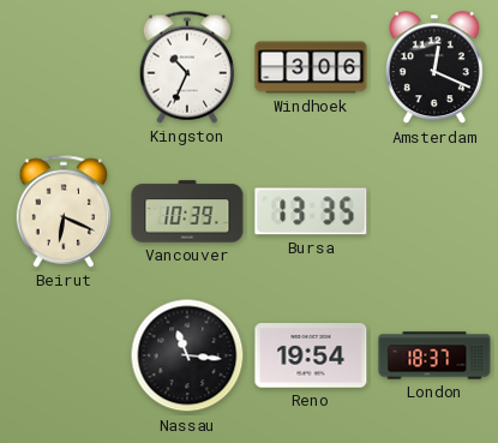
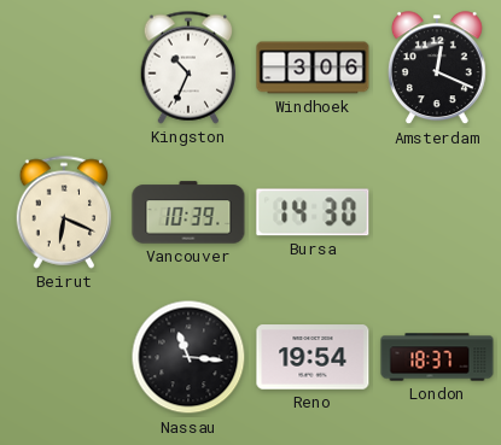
Bursa: 13:35 -> 14:30 (313, 212)
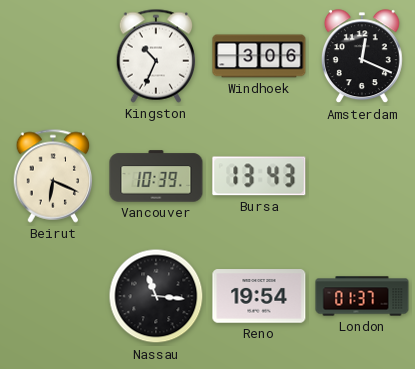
Bursa: 14:30 -> 13:43 (259, 176)
London: 18:37 -> 01:37 (362, 296)
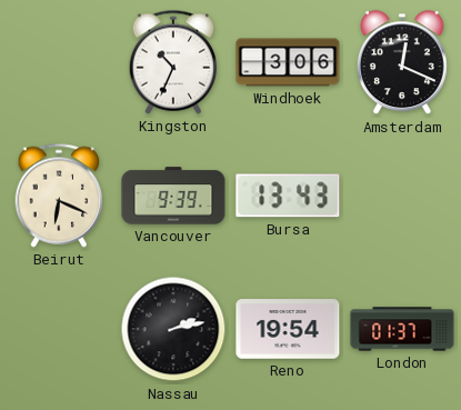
Vancouver: 10:39 -> 9:39 (173, 196)
Nassau: 11:16 -> 2:13 (173, 329)
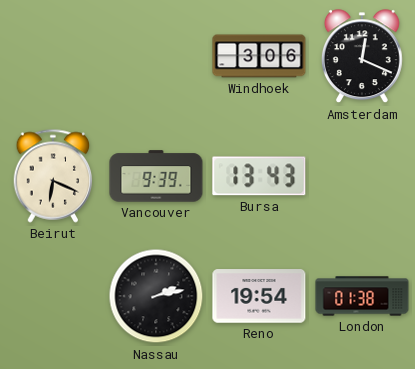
Kingston: 10:34 -> none (173, 62)
London: 01:37 -> 01:38 (362, 296)
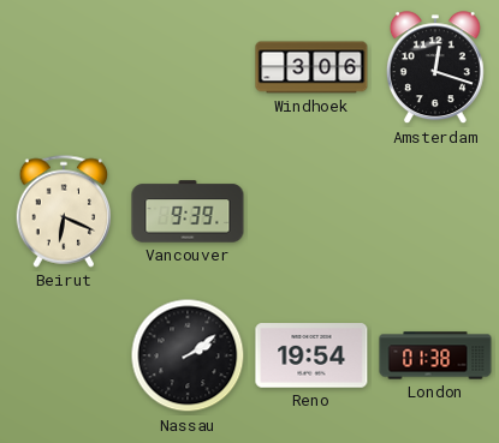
Amsterdam: 12:19 -> 12:18 (435, 68)
Bursa: 13:43 -> none (259, 176)
Nassau: 2:13 -> 2:09 (188, 355)
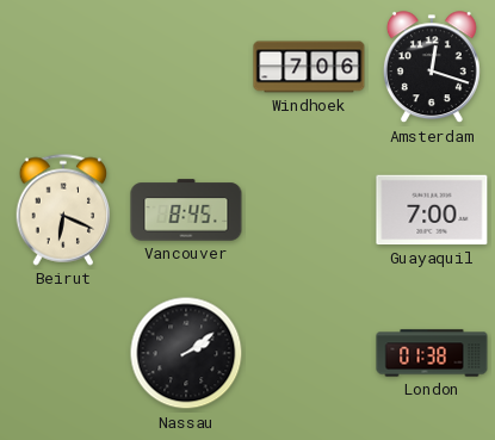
Windhoek: 3:06 -> 7:06 (309, 67)
Vancouver: 9:39 -> 8:45 (186, 210)
Guayaquil: none -> 7:00 (432, 210)
Reno: 19:54 -> none (311, 355)
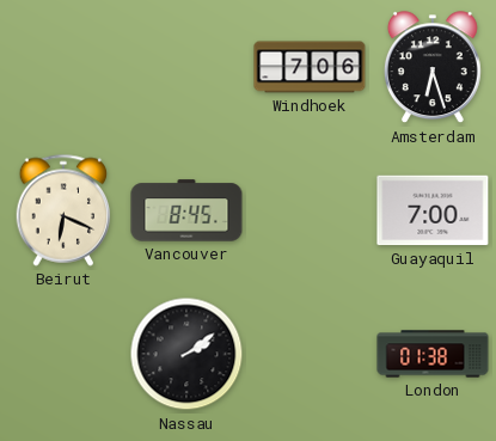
Amsterdam: 12:18 -> 6:27 (433, 68)
